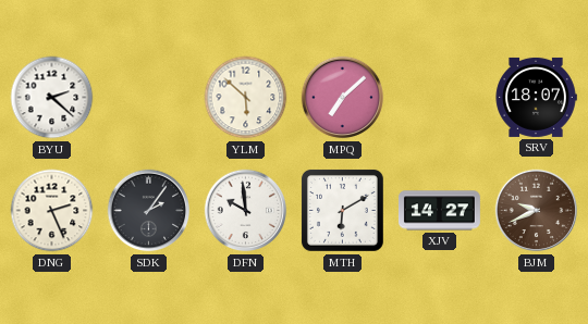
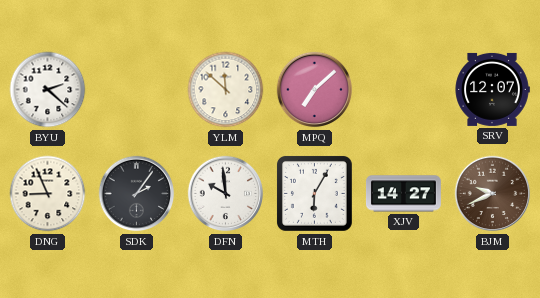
YLM: 5:52 -> 11:52 (226, 90)
SRV: 18:07 -> 12:07 (492, 89)
DNG: 2:26 -> 8:56 (48, 194)
MTH: 6:10 -> 6:05 (314, 193)
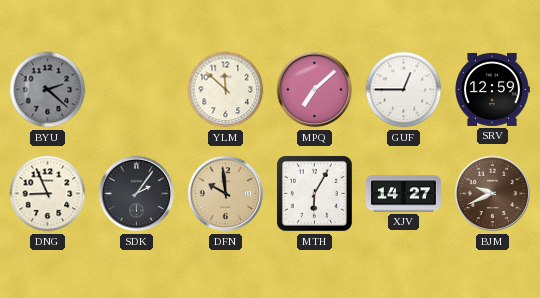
BYU dial: white -> grey (48, 90)
GUF: none -> 12:45 (404, 90)
SRV: 12:07 -> 12:59 (492, 89)
DFN dial: white -> champagne (226, 194)
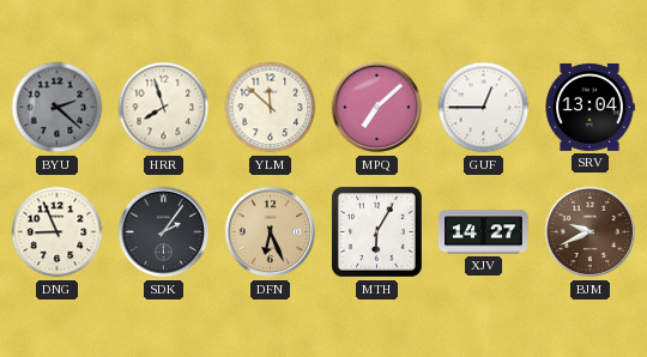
HRR: none -> 7:57 (164, 108)
SRV: 12:59 -> 13:04 (589, 107)
DFN: 9:59 -> 6:26 (271, 232)
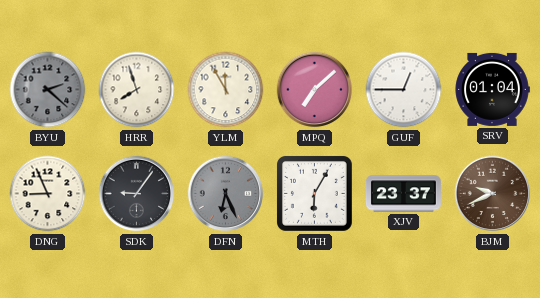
YLM: 11:52 -> 11:55 (226, 90)
SRV: 13:04 -> 01:04 (492, 89)
SDK: 2:06 -> 9:06 (137, 194)
DFN dial: champagne -> grey (226, 194)
XJV: 14:27 -> 23:37 (403, 194)
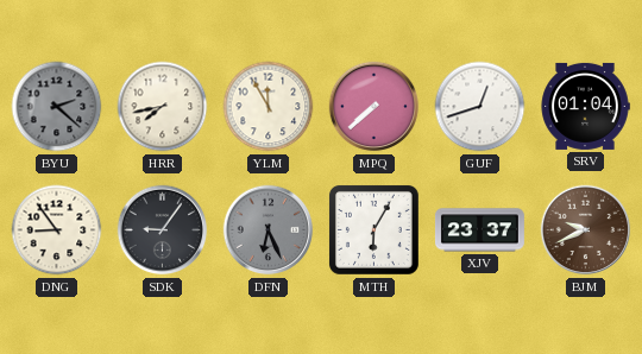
HRR: 7:57 -> 7:43 (163, 107)
MPQ: 7:08 -> 7:38 (374, 107)
GUF: 12:45 -> 12:42 (480, 107)
DNG: 8:56 -> 8:54 (57, 230)
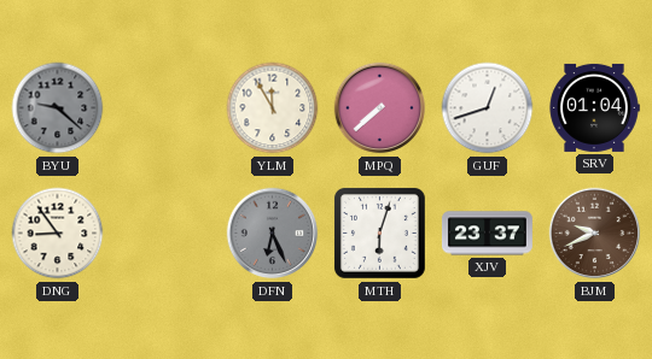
BYU: 2:22 -> 9:22 (58, 108)
HRR: 7:43 -> none (163, 107)
SDK: 9:06 -> none (163, 230)
MTH: 6:05 -> 6:03 (379, 233)
